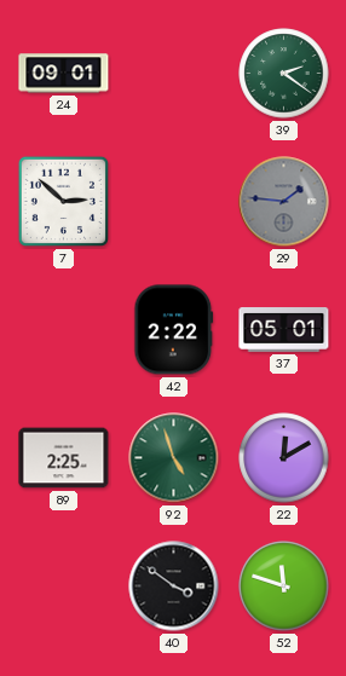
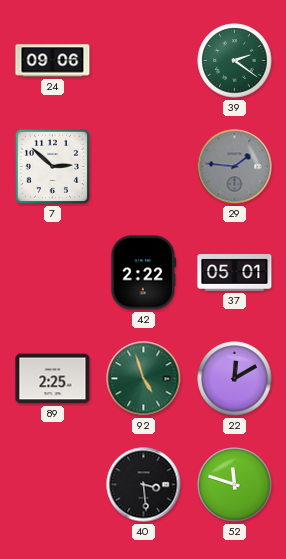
24: 09:01 -> 09:06 (53, 61)
40: 3:51 -> 3:29 (144, 485)
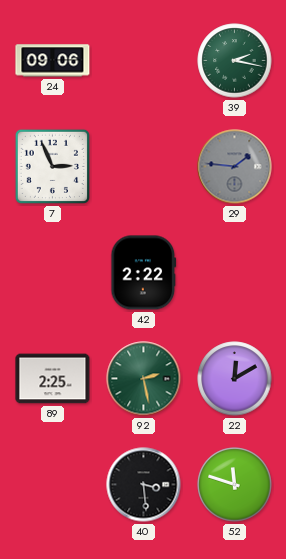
39: 2:21 -> 2:17 (235, 61)
7: 2:52 -> 2:56 (52, 166)
37: 05:01 -> none (235, 273)
92: 4:57 -> 2:28 (144, 379)
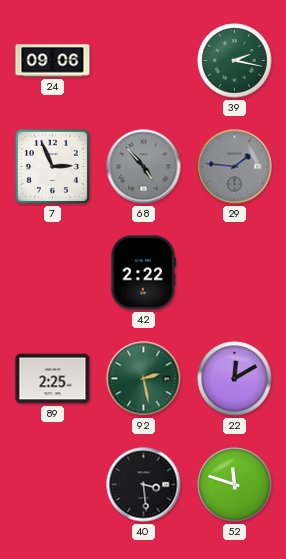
68: none -> 4:53 (144, 167)
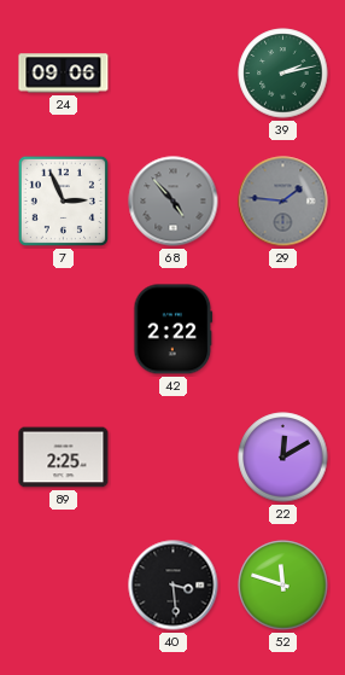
39: 2:17 -> 2:13 (283, 74)
92: 2:28 -> none (144, 379)
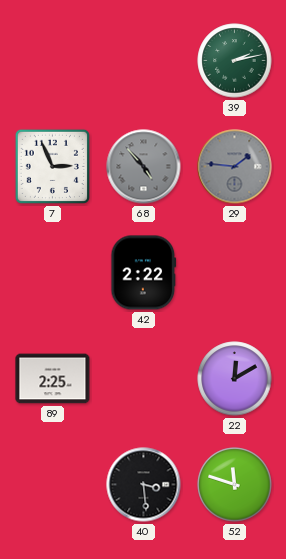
24: 09:06 -> none (64, 74)
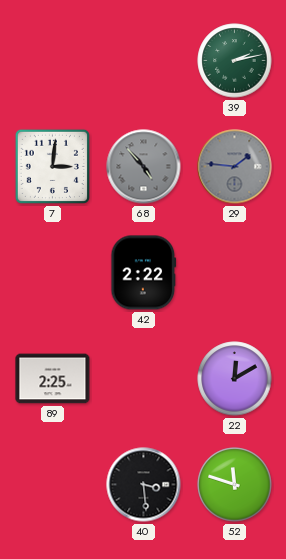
7: 2:56 -> 3:01 (52, 166)
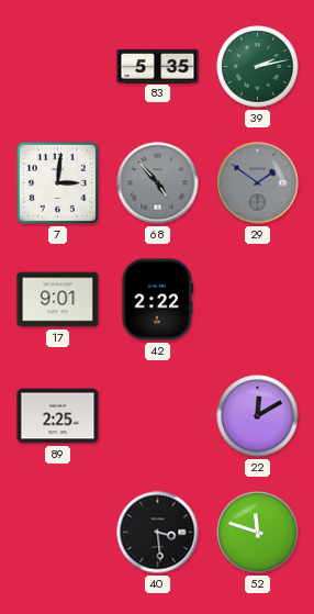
83: none -> 5:35 (158, 66)
29: 1:46 -> 1:51 (258, 183)
17: none -> 9:01 (58, 300)
